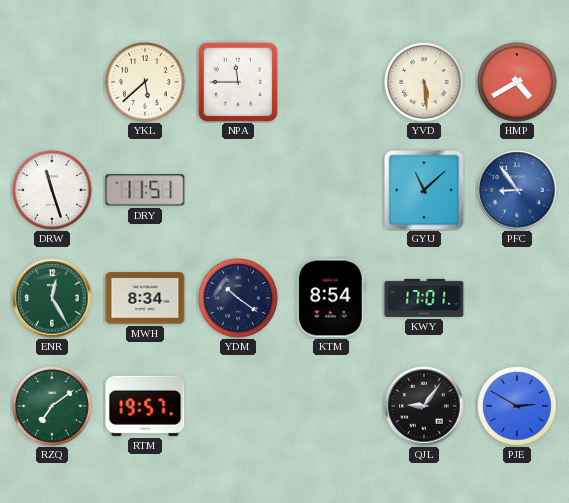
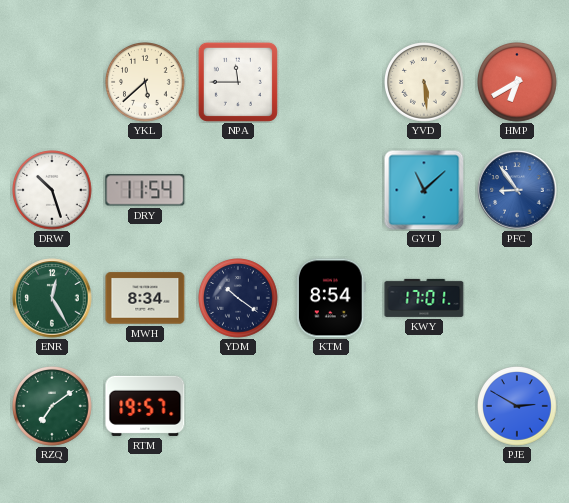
HMP: 4:40 -> 6:40 (517, 82)
DRW: 11:27 -> 10:27 (52, 190)
DRY: 11:51 -> 11:54 (145, 190)
QJL: 9:06 -> none (424, 406)
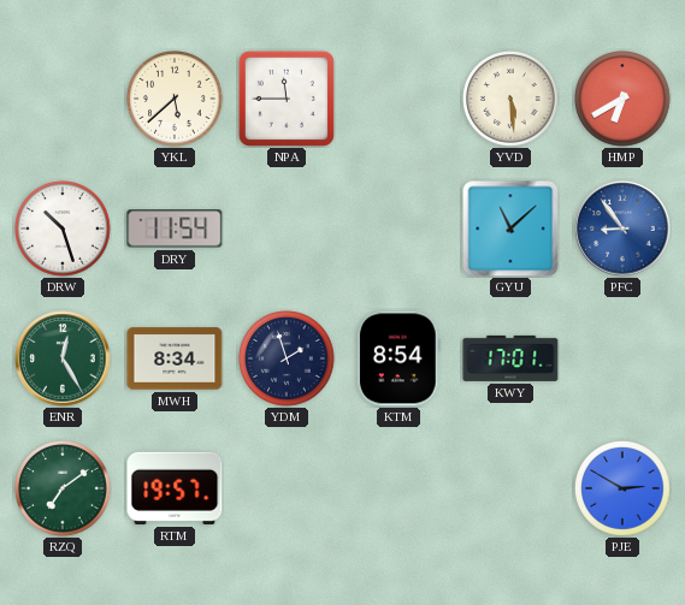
YDM: 10:21 -> 1:57 (287, 358)
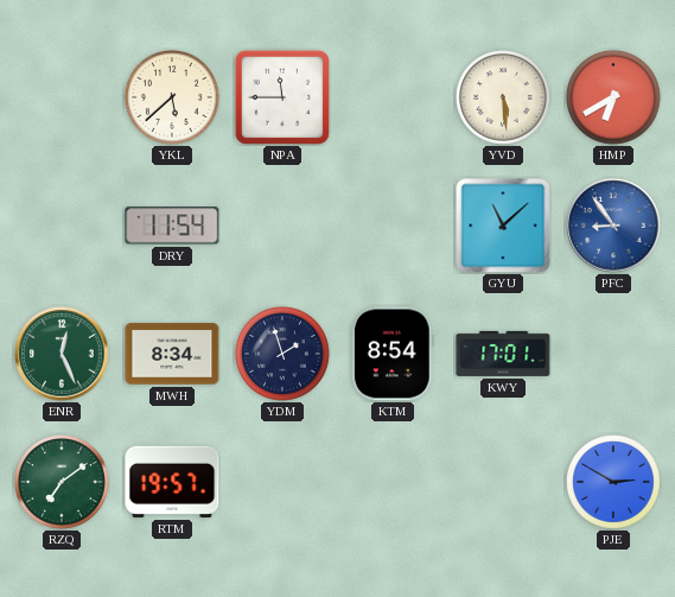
DRW: 10:27 -> none (63, 229)
ENR: 12:25 -> 12:26 (62, 354)
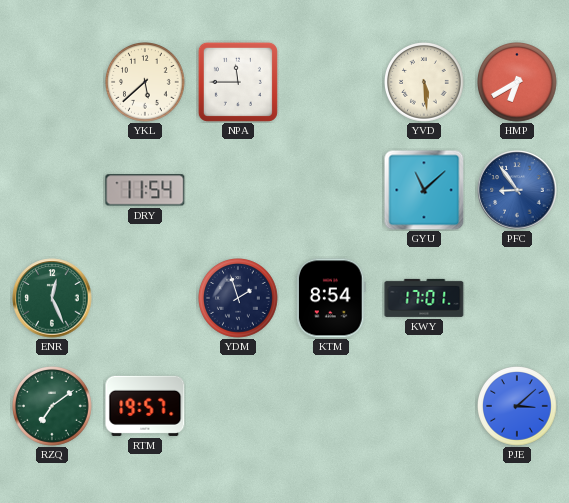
MWH: 8:34 -> none (172, 354)
PJE: 2:50 -> 3:08 (517, 406)
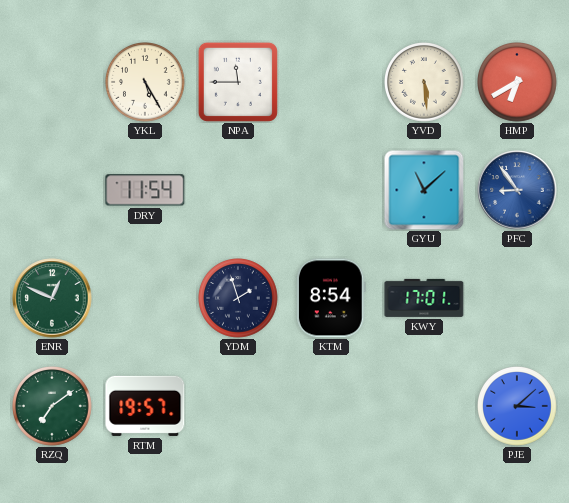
YKL: 5:38 -> 5:25 (145, 82)
ENR: 12:26 -> 12:49 (52, 298)
